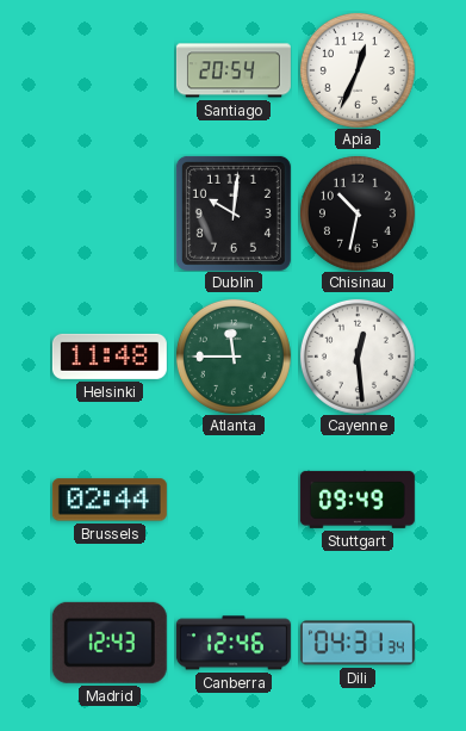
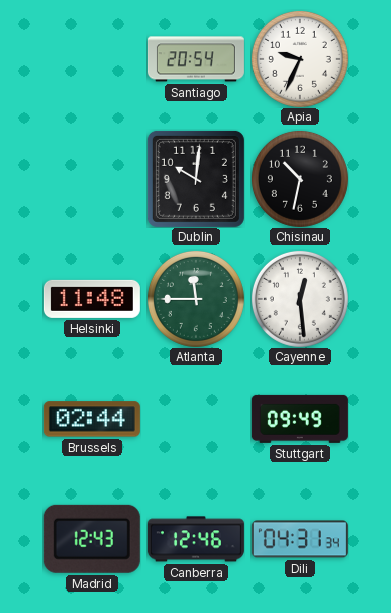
Apia: 12:34 -> 9:34 (300, 59)
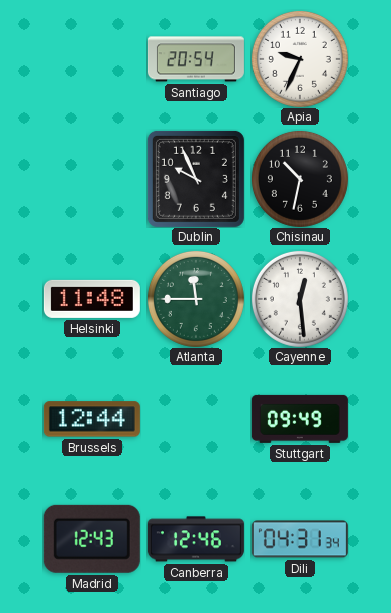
Dublin: 10:01 -> 9:56 (196, 179)
Brussels: 02:44 -> 12:44 (92, 419)
